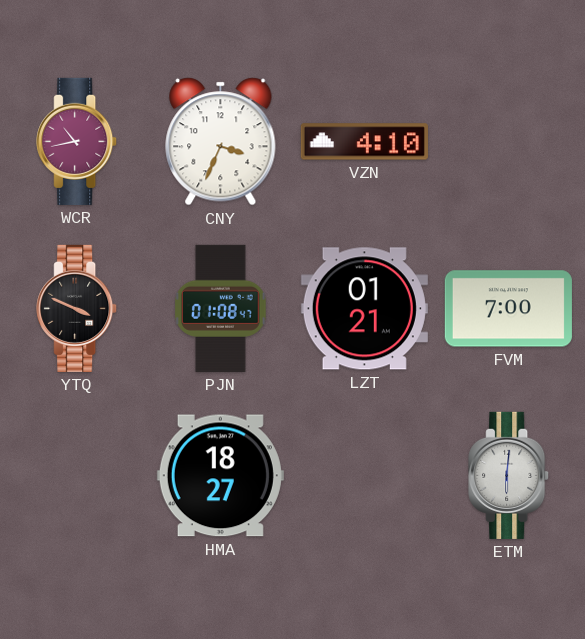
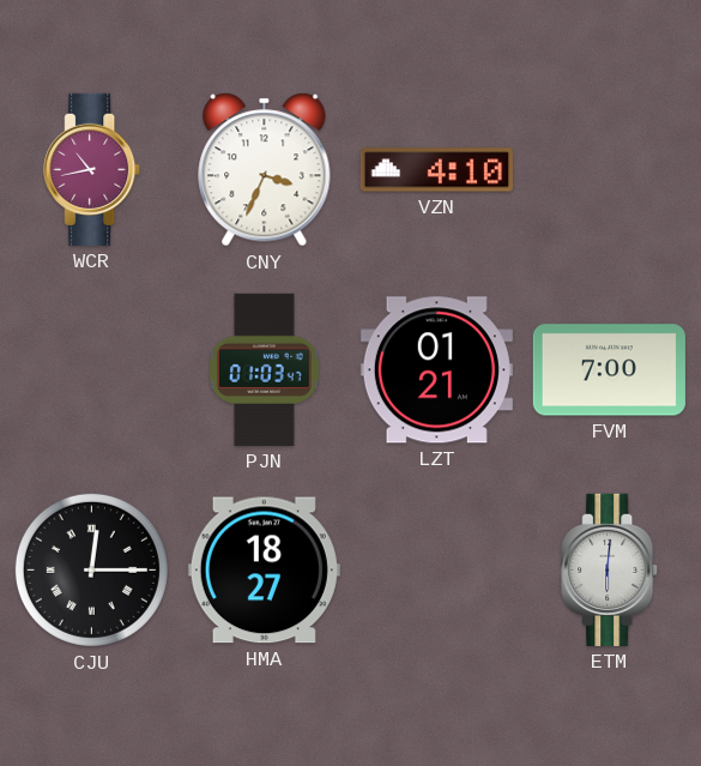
YTQ: 3:49 -> none (77, 308)
PJN: 01:08 -> 01:03 (265, 369)
CJU: none -> 12:15 (91, 569)
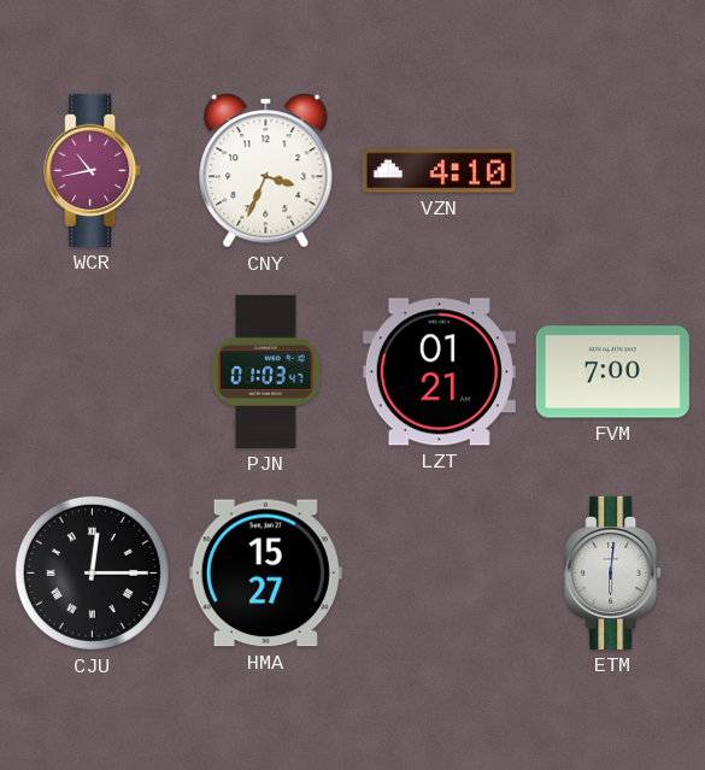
HMA: 18:27 -> 15:27 (265, 574)
